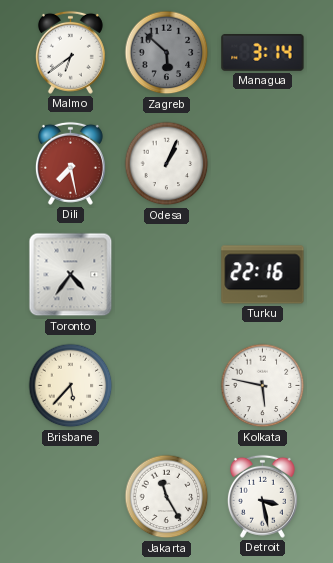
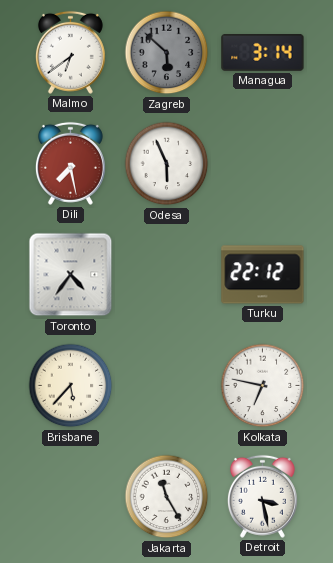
Odesa: 1:04 -> 5:56 (167, 164)
Turku: 22:16 -> 22:12 (263, 275)
Kolkata: 5:47 -> 6:47 (263, 386)
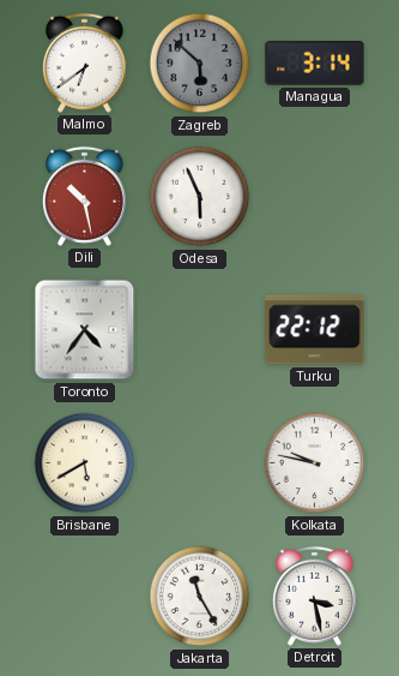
Dili: 7:28 -> 10:28 (84, 196)
Brisbane: 5:37 -> 5:40 (85, 463)
Kolkata: 6:47 -> 9:47 (315, 463)
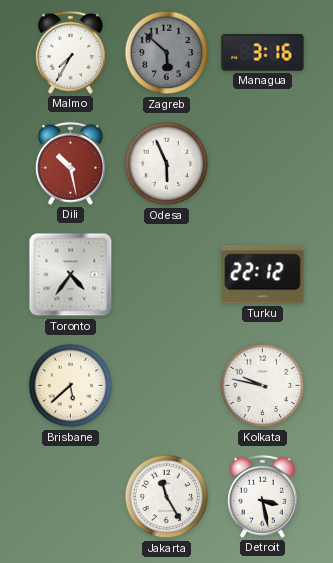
Malmo: 6:39 -> 7:35 (70, 52)
Managua: 3:14 -> 3:16 (263, 53)
Brisbane: 5:40 -> 5:38 (71, 386)
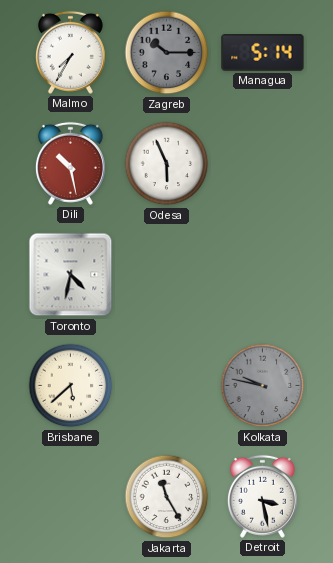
Zagreb: 5:52 -> 10:15 (167, 53)
Managua: 3:16 -> 5:14 (263, 53)
Toronto: 4:36 -> 4:32 (71, 275)
Turku: 22:12 -> none (263, 275)
Kolkata dial: white -> grey (263, 386)
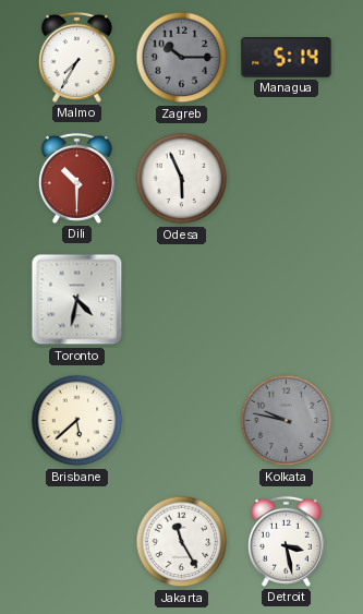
Dili: 10:28 -> 10:30 (76, 178)
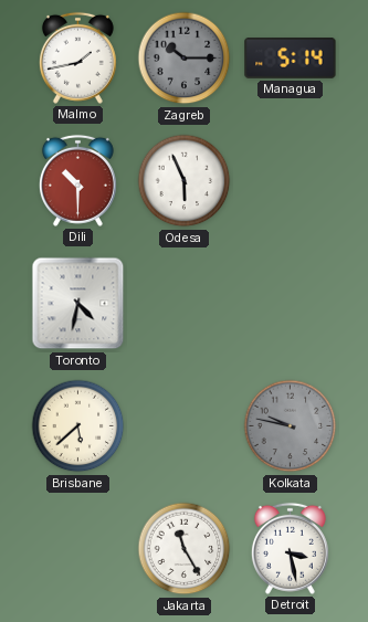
Malmo: 7:35 -> 1:43 (77, 57)
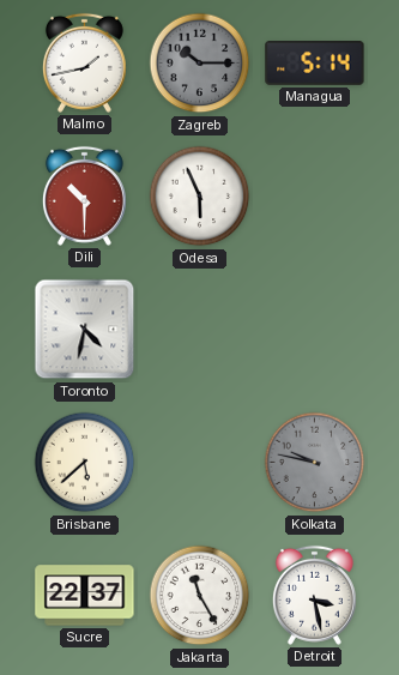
Sucre: none -> 22:37 (85, 596)
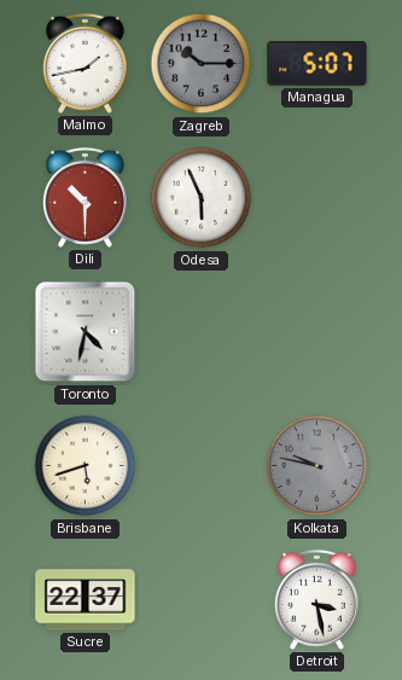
Managua: 5:14 -> 5:07 (317, 64)
Brisbane: 5:38 -> 5:42 (86, 466)
Jakarta: 11:25 -> none (200, 596)
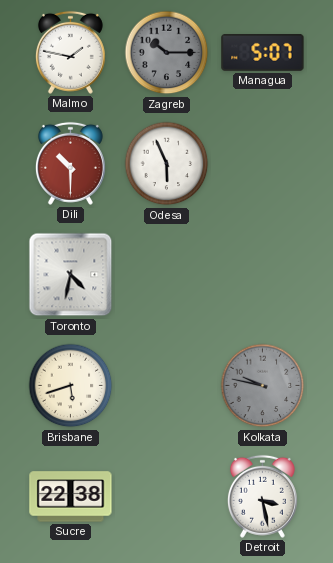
Malmo: 1:43 -> 1:47 (70, 52)
Sucre: 22:37 -> 22:38 (71, 497)
